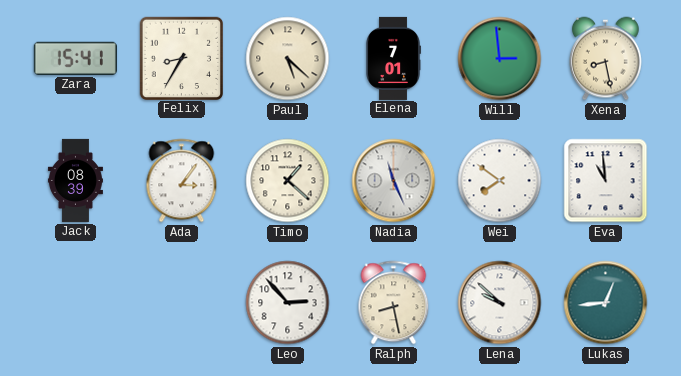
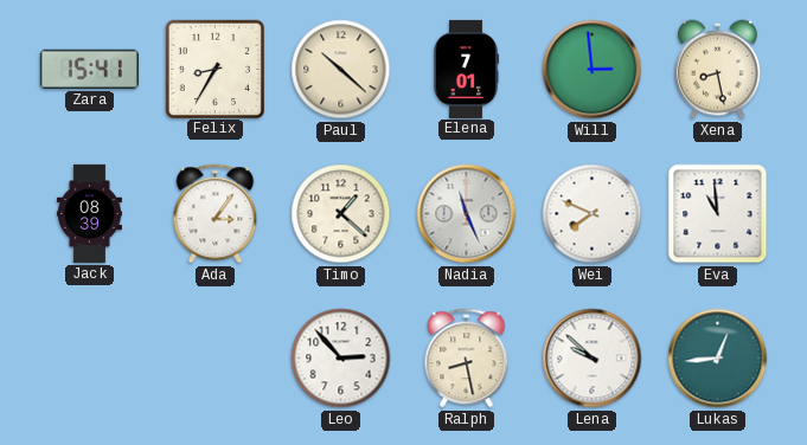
Paul: 5:22 -> 10:22 (341, 70)
Wei: 7:51 -> 7:49 (593, 214)
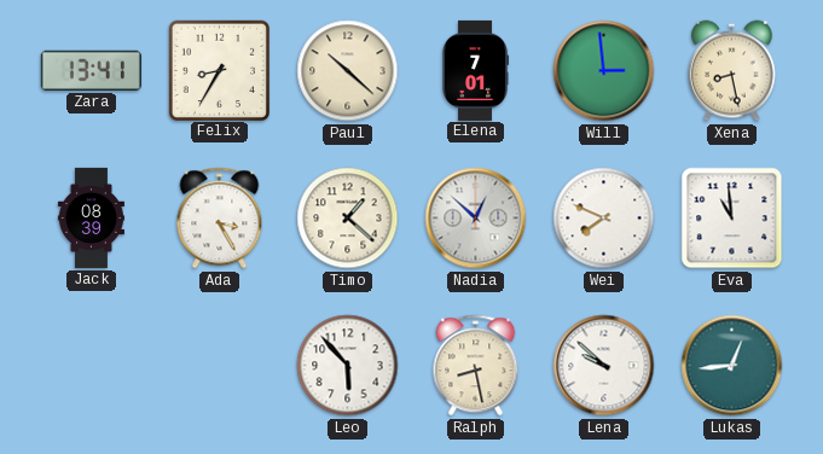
Zara: 15:41 -> 13:41 (91, 70)
Ada: 3:06 -> 3:25 (220, 219)
Nadia: 11:26 -> 12:52 (476, 219)
Leo: 2:53 -> 5:53 (348, 366)
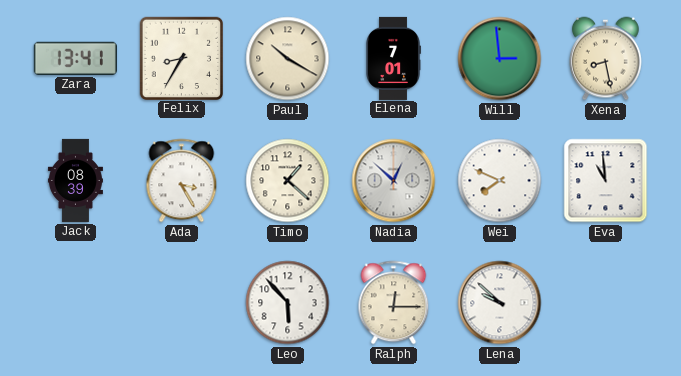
Paul: 10:22 -> 10:20 (288, 59)
Ralph: 8:28 -> 12:15 (394, 303)
Lukas: 12:44 -> none (732, 366)
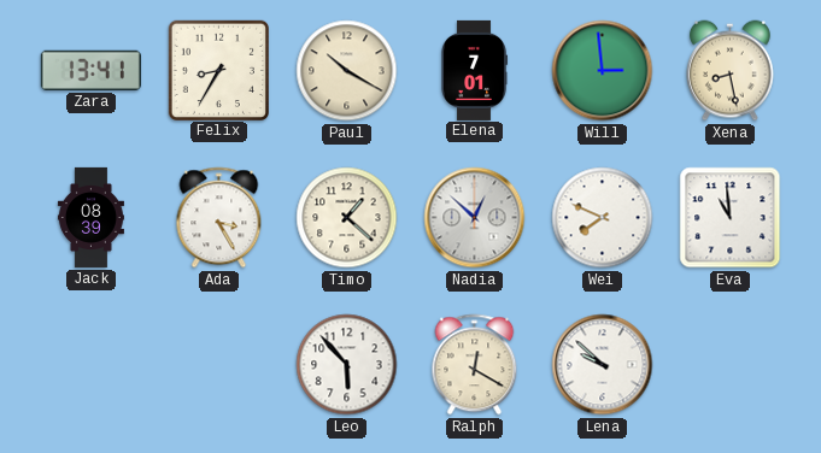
Ralph: 12:15 -> 12:20 (475, 365)
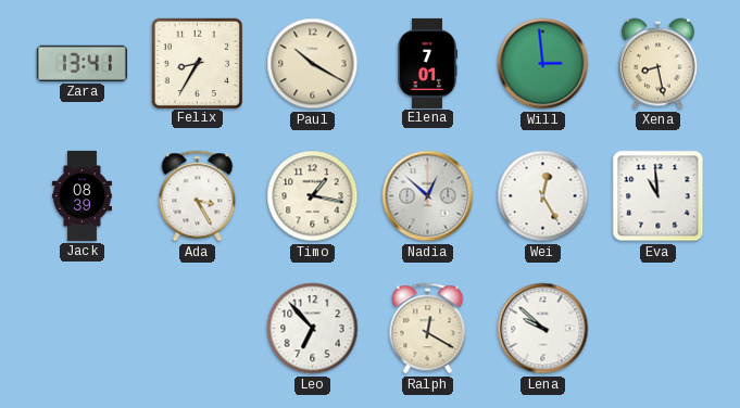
Timo: 1:22 -> 1:17 (313, 196)
Wei: 7:49 -> 12:25 (543, 196)
Leo: 5:53 -> 6:53 (313, 329)
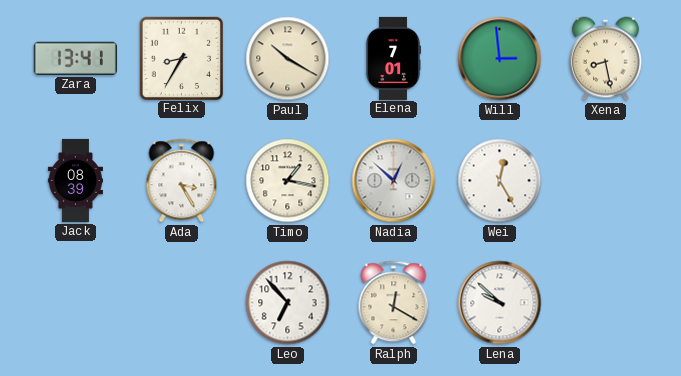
Eva: 10:59 -> none (659, 196)
